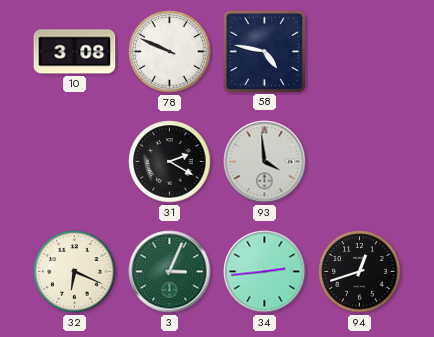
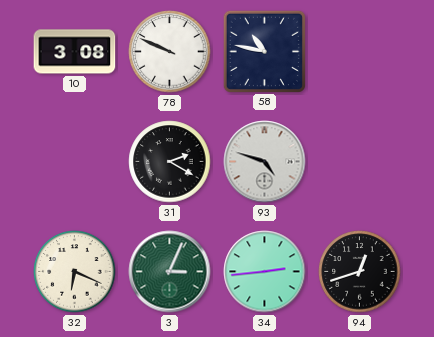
58: 4:47 -> 10:47 (264, 51)
93: 3:59 -> 4:48 (265, 162)
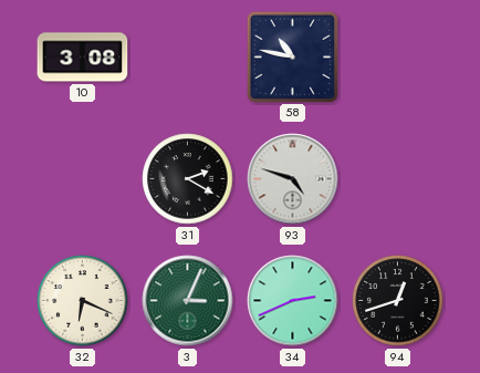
78: 9:49 -> none (170, 52)
34: 2:44 -> 2:41 (293, 301)
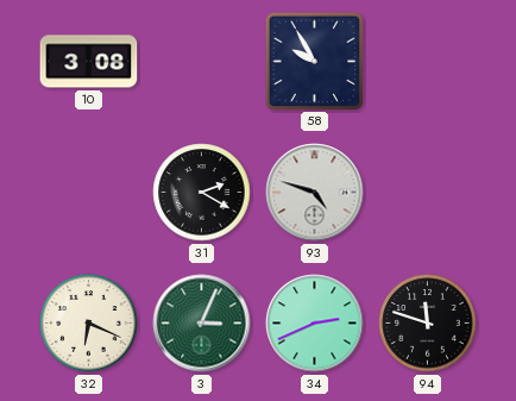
58: 10:47 -> 9:55 (314, 61)
94: 12:42 -> 11:48 (428, 324)
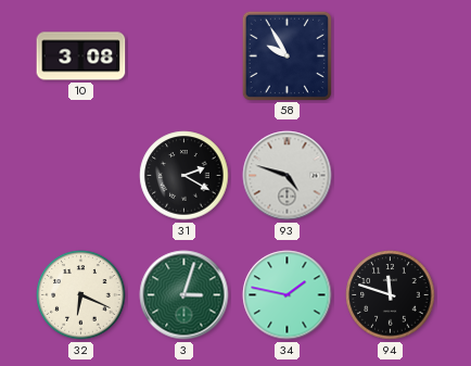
3: 3:04 -> 3:03 (184, 295)
34: 2:41 -> 1:47 (288, 295)
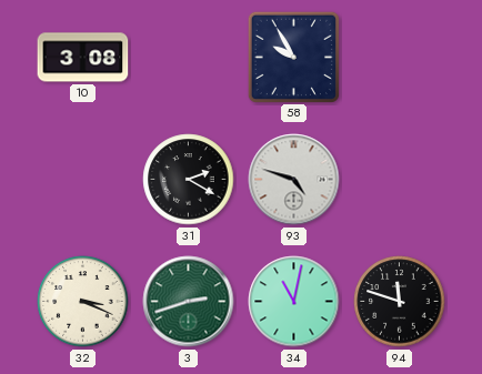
32: 6:19 -> 3:19 (83, 302)
3: 3:03 -> 2:42 (189, 302)
34: 1:47 -> 11:02 (294, 302)
